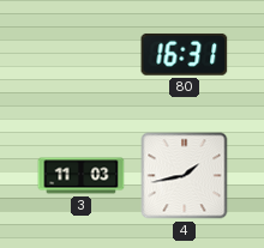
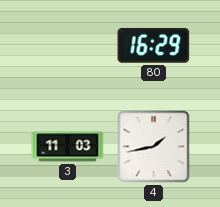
80: 16:31 -> 16:29 (154, 45)
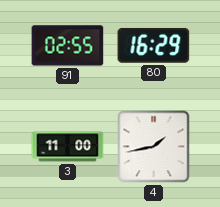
91: none -> 02:55 (68, 46)
3: 11:03 -> 11:00 (68, 147)
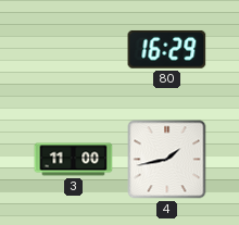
91: 02:55 -> none (68, 46)
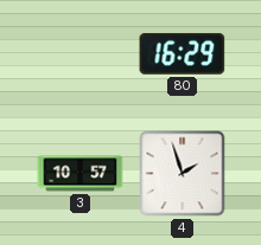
3: 11:00 -> 10:57 (81, 174)
4: 1:43 -> 1:57 (183, 174)
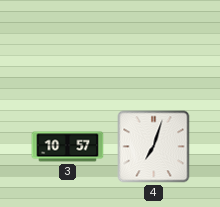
80: 16:29 -> none (183, 53)
4: 1:57 -> 7:03 (154, 147)
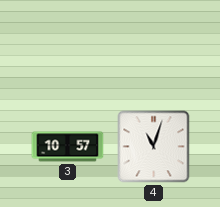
4: 7:03 -> 11:03 (154, 147)
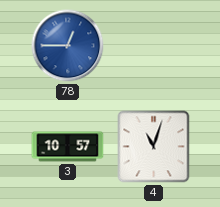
78: none -> 12:45 (68, 46)
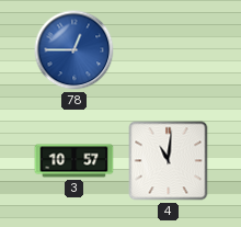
4: 11:03 -> 11:01 (169, 161)
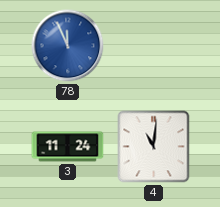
78: 12:45 -> 11:56 (68, 46)
3: 10:57 -> 11:24 (68, 147)
